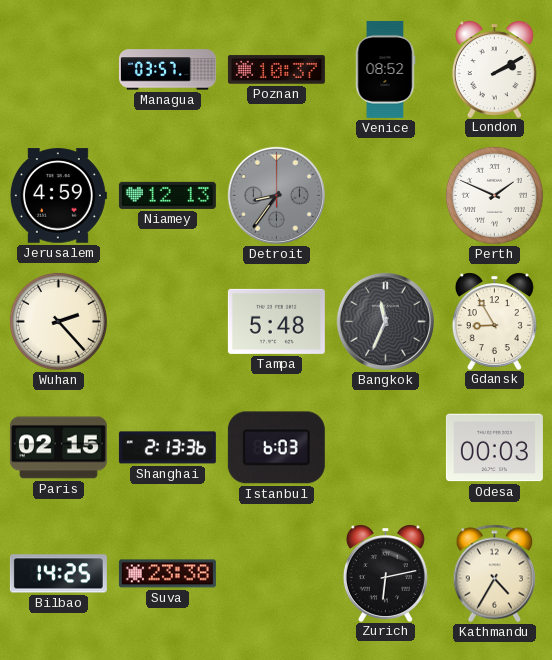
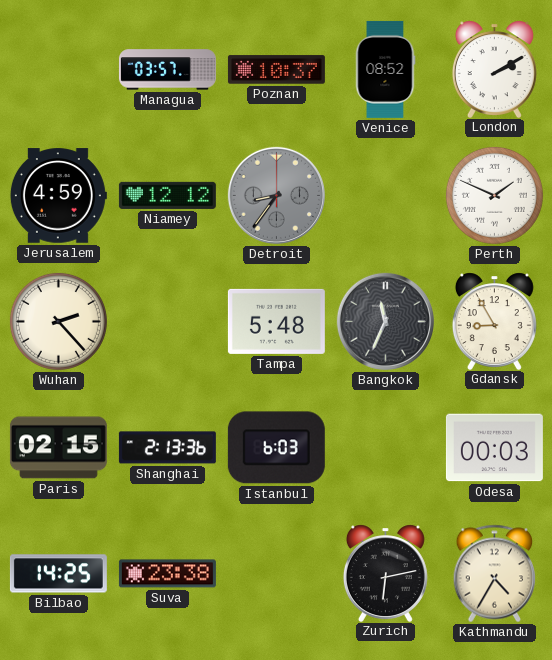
Niamey: 12:13 -> 12:12 (167, 195)
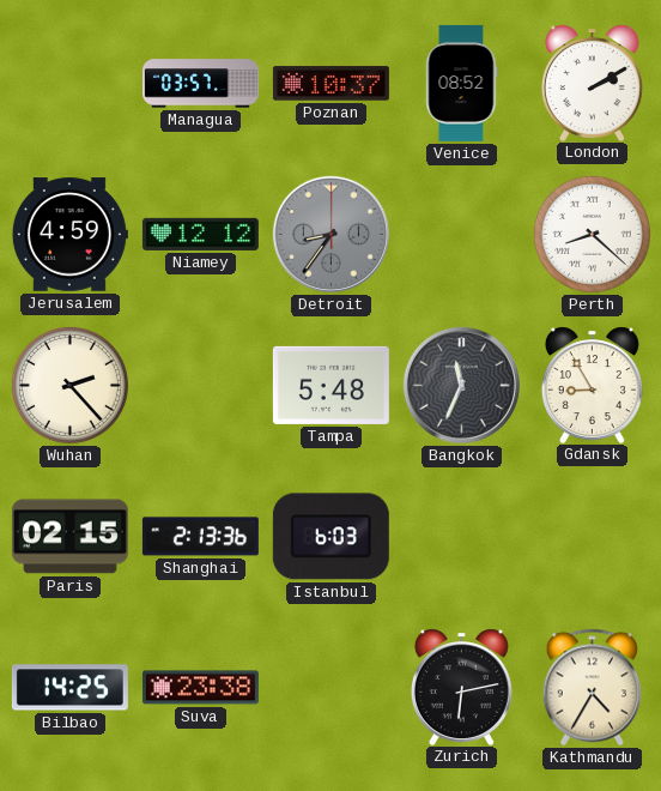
Perth: 1:49 -> 8:22 (592, 234)
Odesa: 00:03 -> none (494, 448)
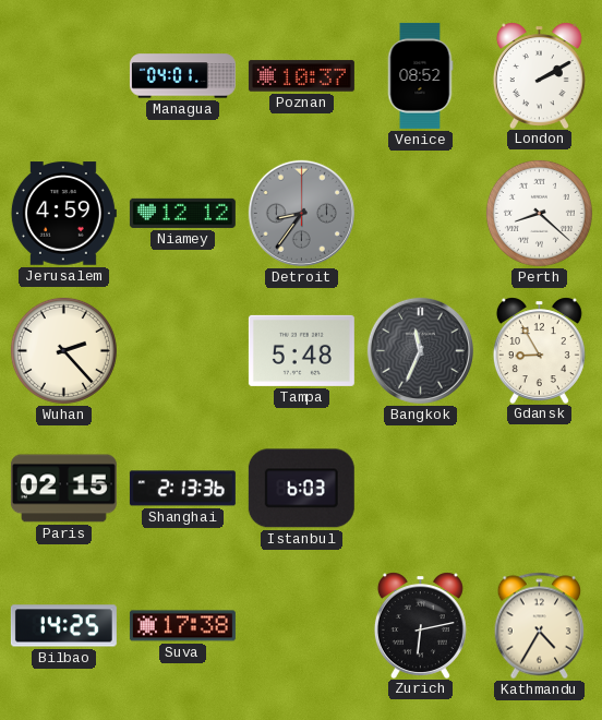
Managua: 03:57 -> 04:01 (182, 76)
Suva: 23:38 -> 17:38 (182, 626)
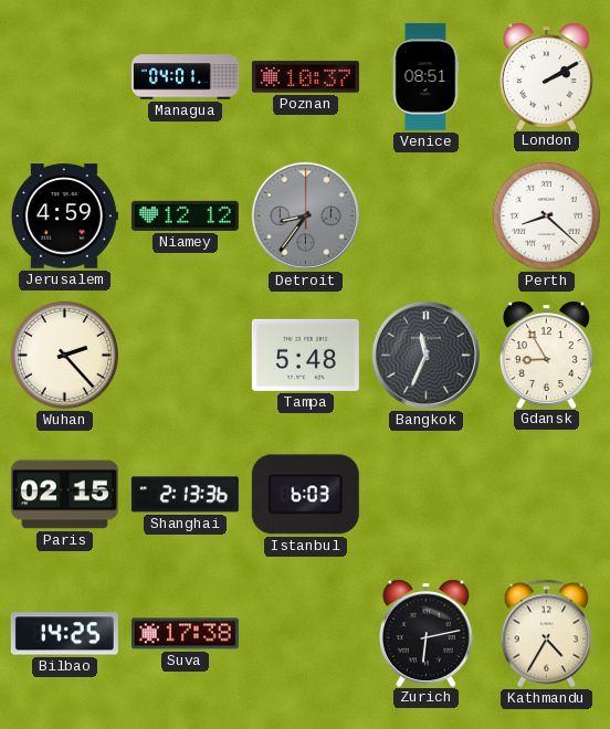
Venice: 08:52 -> 08:51 (425, 76)
